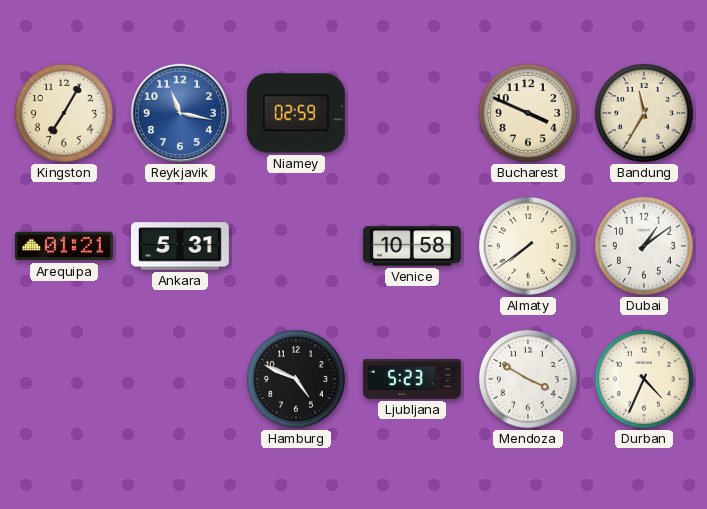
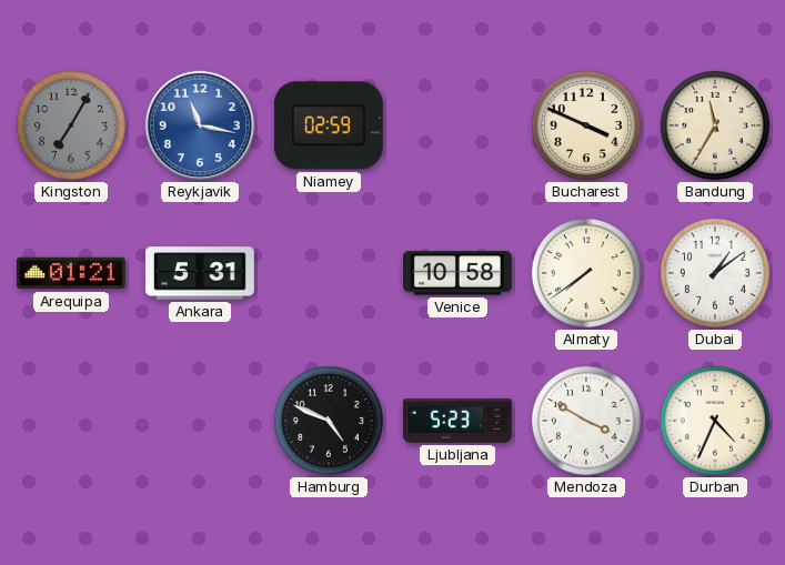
Kingston dial: cream -> grey (71, 125)
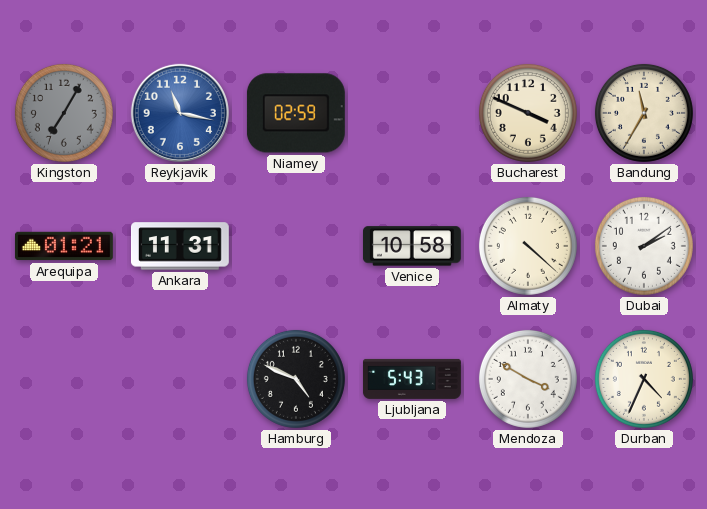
Ankara: 5:31 -> 11:31 (180, 246)
Almaty: 7:39 -> 4:22 (528, 246)
Dubai: 1:09 -> 2:09 (644, 246)
Ljubljana: 5:23 -> 5:43 (412, 379)
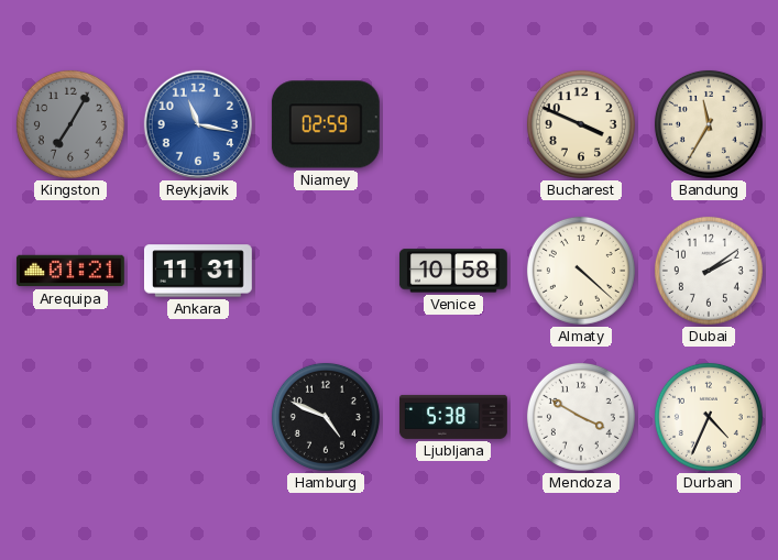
Ljubljana: 5:43 -> 5:38 (453, 417)
